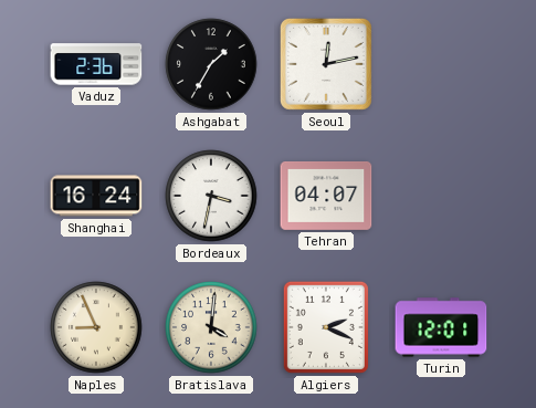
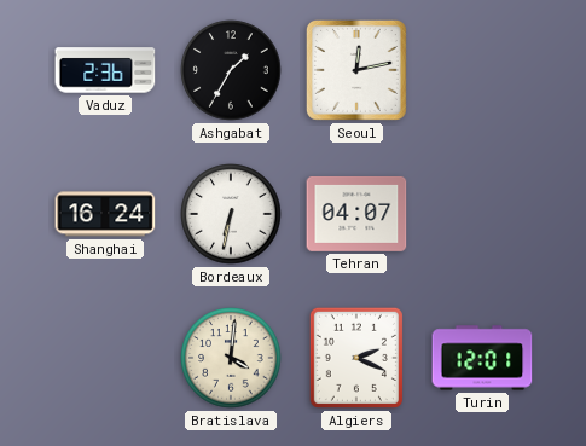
Bordeaux: 3:32 -> 6:32 (231, 214)
Naples: 8:56 -> none (96, 327)
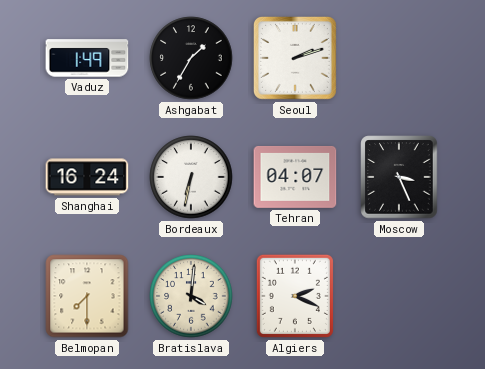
Vaduz: 2:36 -> 1:49 (87, 58)
Seoul: 12:13 -> 2:12 (295, 58)
Moscow: none -> 3:26 (399, 177)
Belmopan: none -> 7:30 (87, 296)
Turin: 12:01 -> none (482, 358)
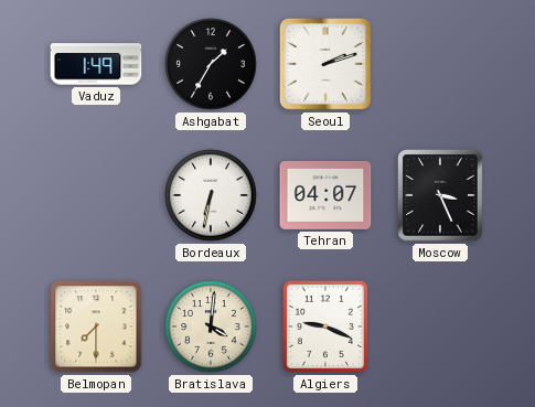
Shanghai: 16:24 -> none (87, 177)
Algiers: 2:19 -> 9:19 (325, 326)
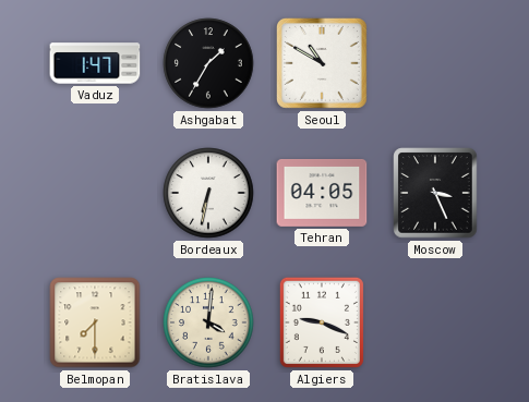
Vaduz: 1:49 -> 1:47 (95, 63)
Seoul: 2:12 -> 10:50 (322, 63)
Tehran: 04:07 -> 04:05 (322, 193)
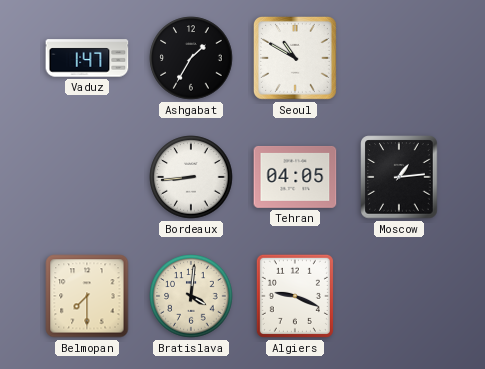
Bordeaux: 6:32 -> 8:44 (191, 177)
Moscow: 3:26 -> 1:14 (399, 177)
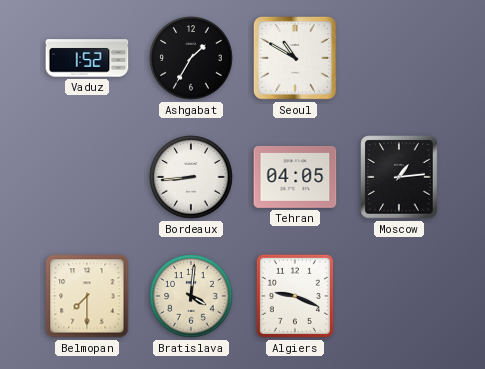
Vaduz: 1:47 -> 1:52 (87, 58)
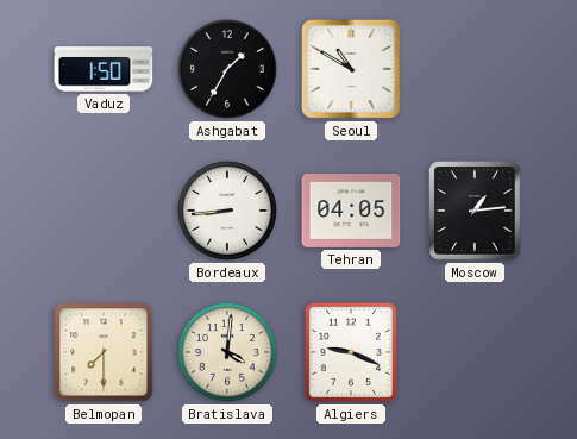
Vaduz: 1:52 -> 1:50 (104, 69)
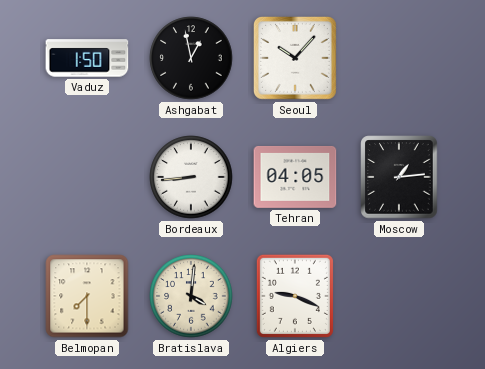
Ashgabat: 1:35 -> 12:58 (191, 58)
Seoul: 10:50 -> 10:07 (295, 58)
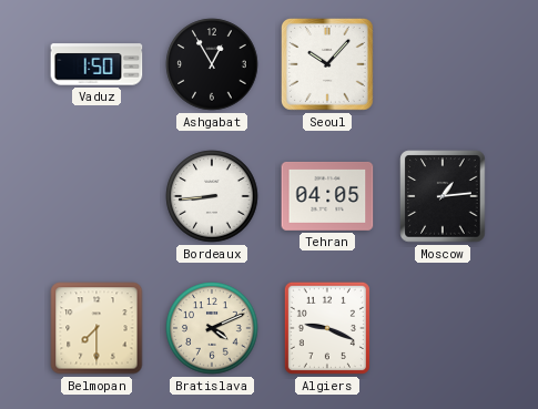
Ashgabat: 12:58 -> 12:55 (212, 64)
Bratislava: 4:01 -> 4:11 (212, 328)
